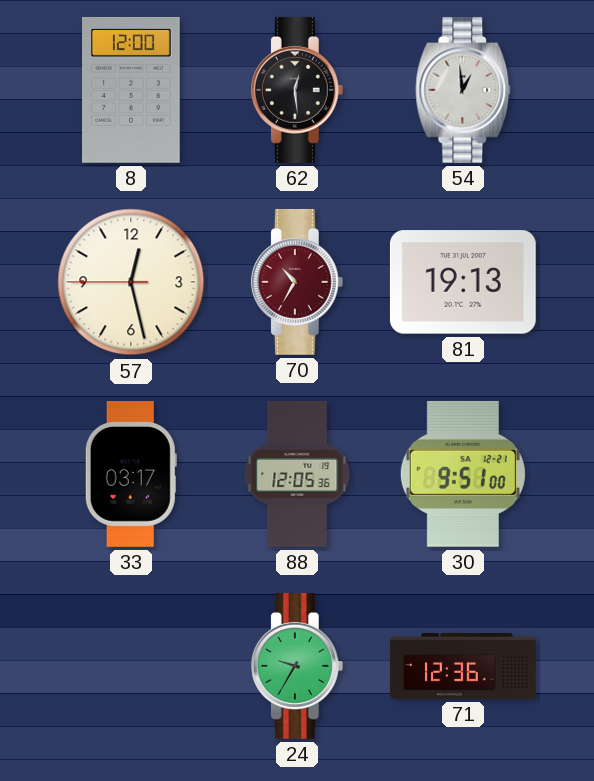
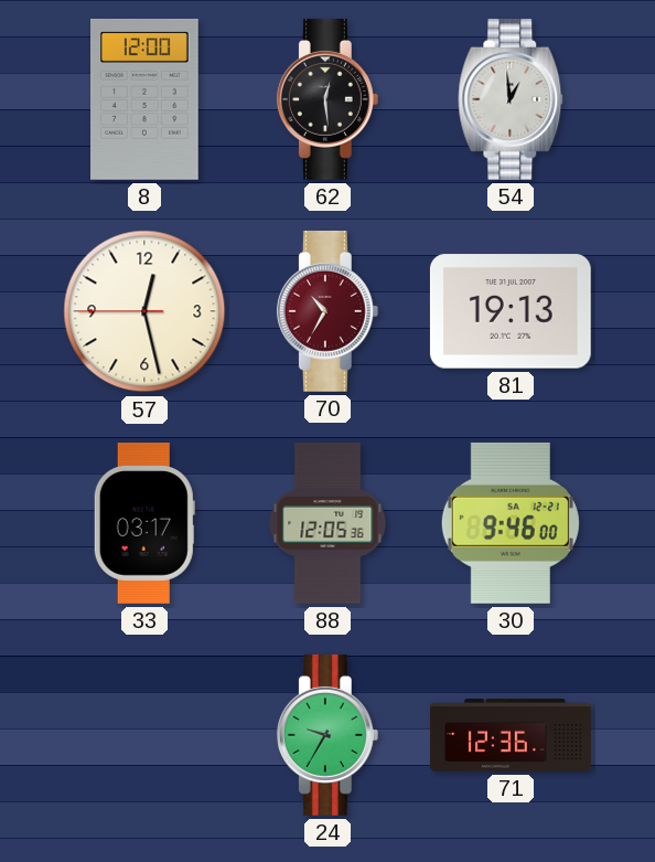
30: 9:51 -> 9:46 (511, 523)
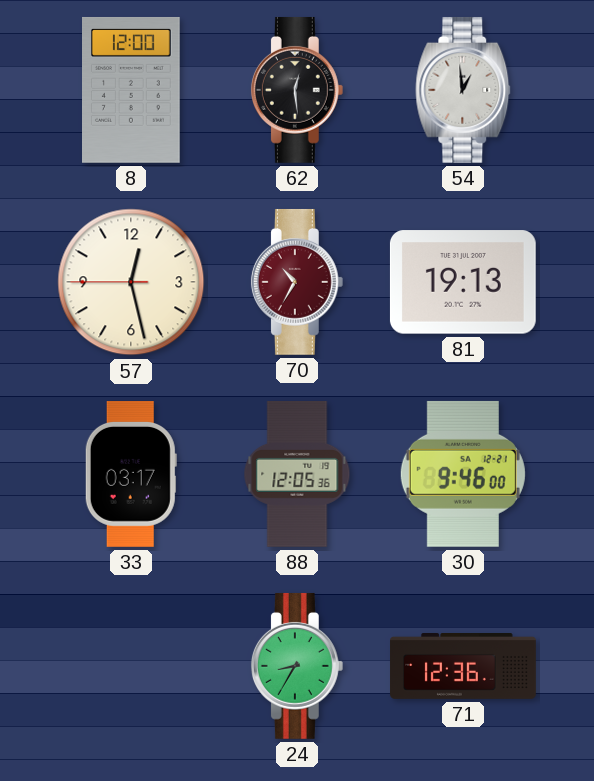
24: 9:35 -> 8:35 (297, 666)
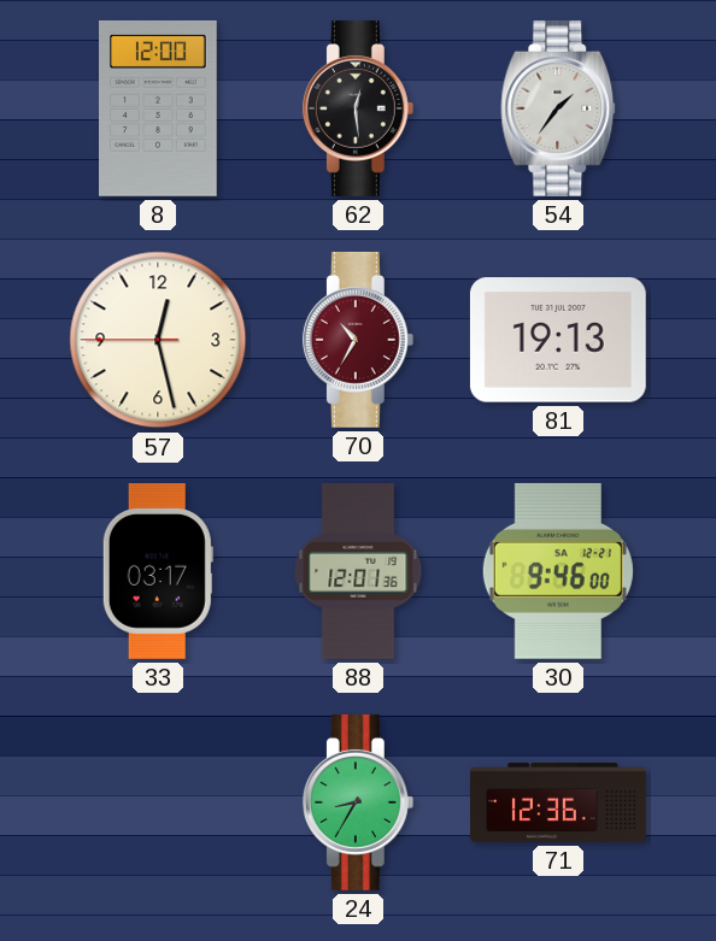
54: 12:59 -> 1:36 (558, 108)
88: 12:05 -> 12:01 (358, 571)
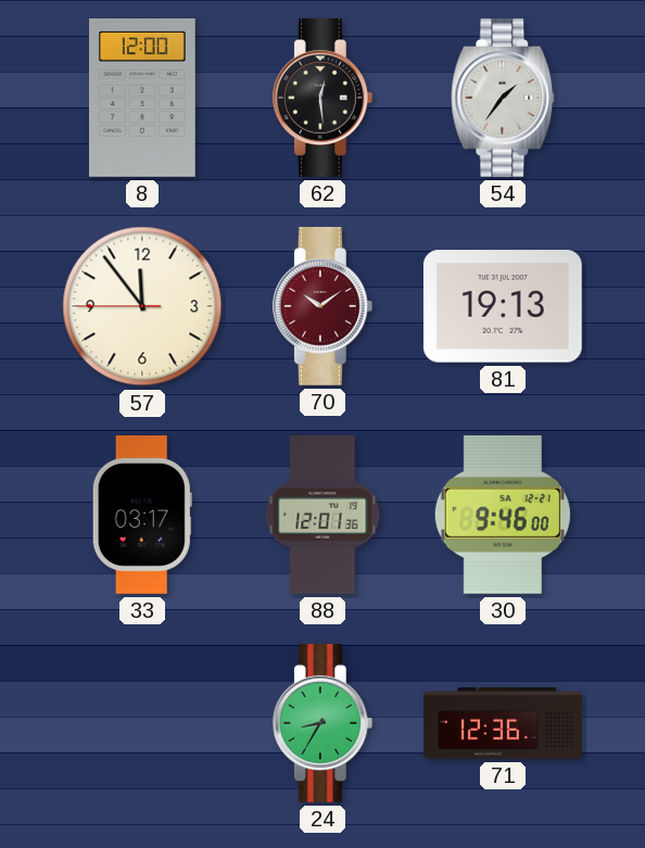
57: 12:27 -> 11:53 (142, 306)
70: 10:35 -> 10:09 (322, 306)
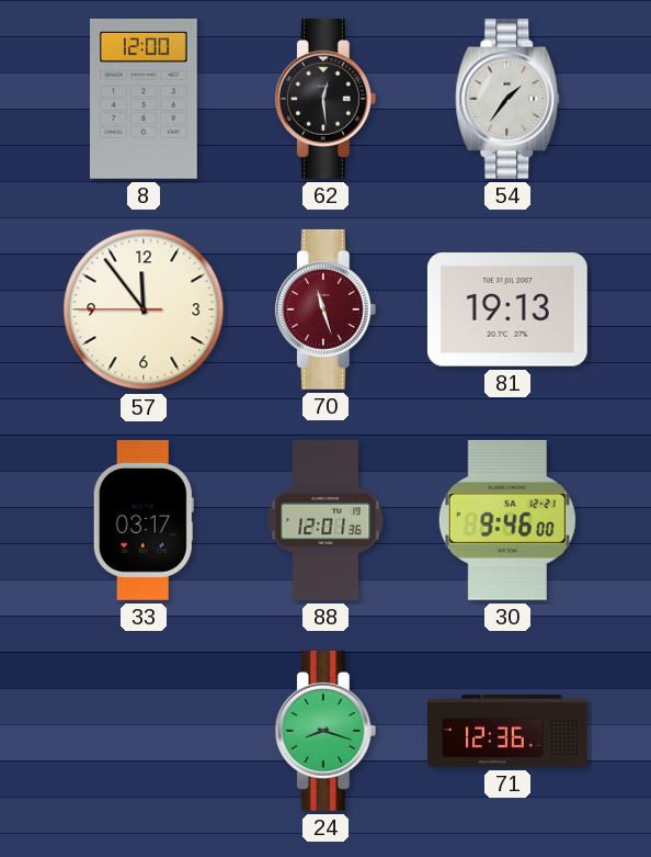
70: 10:09 -> 11:27 (325, 309)
24: 8:35 -> 8:18 (325, 731)
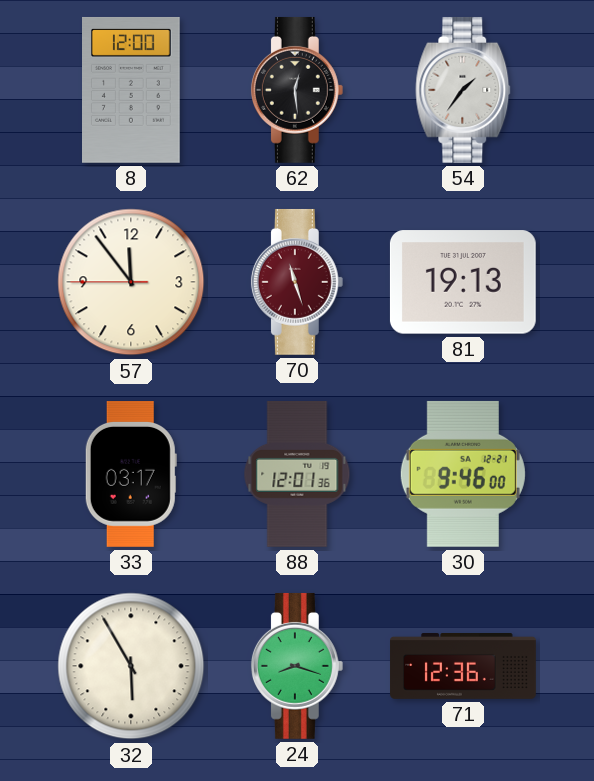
32: none -> 5:55 (131, 666)
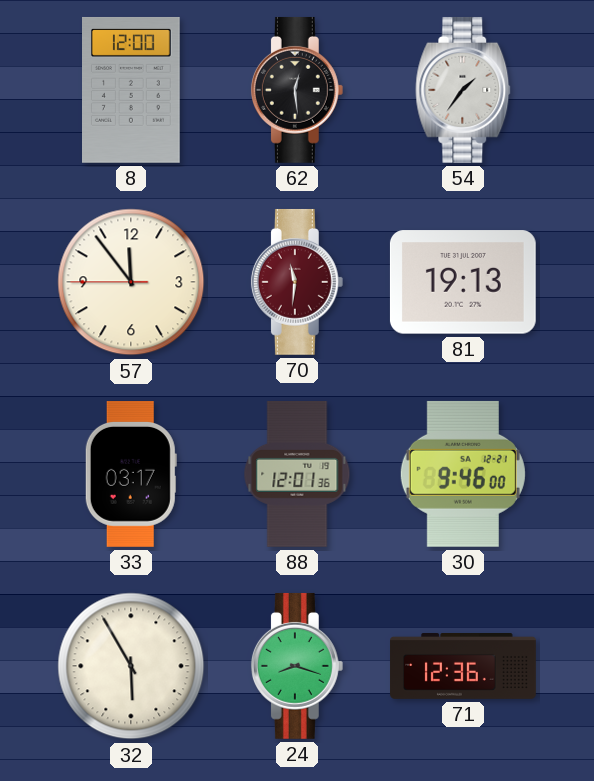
70: 11:27 -> 11:31 (297, 282)
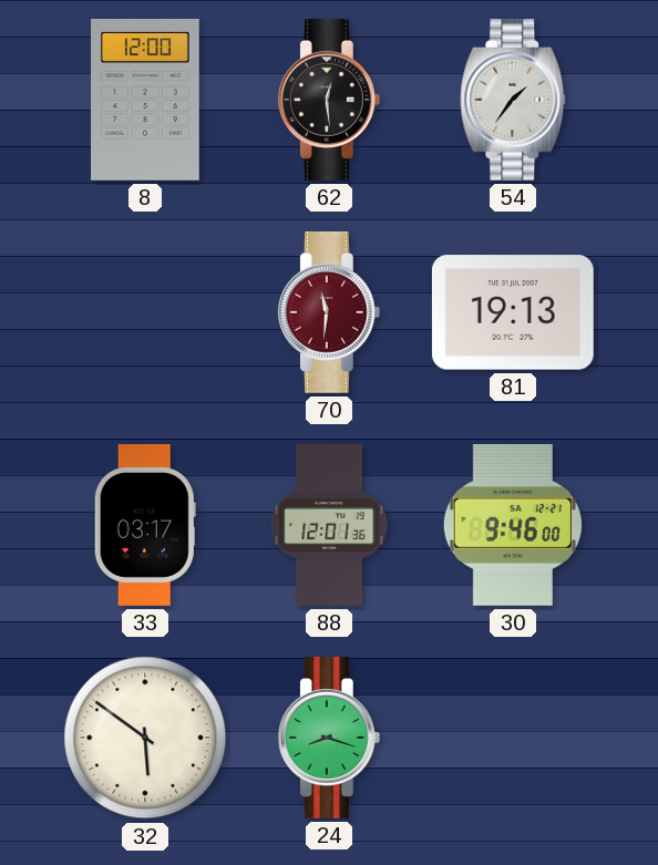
57: 11:53 -> none (131, 282)
32: 5:55 -> 5:51 (145, 738)
71: 12:36 -> none (463, 667)
